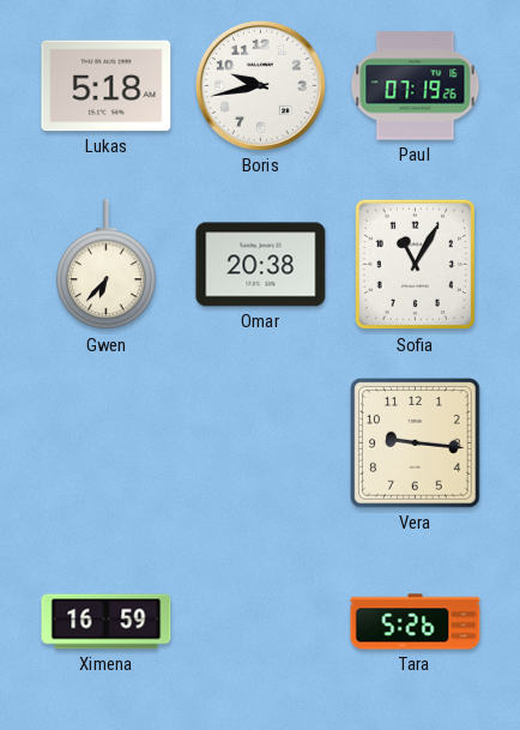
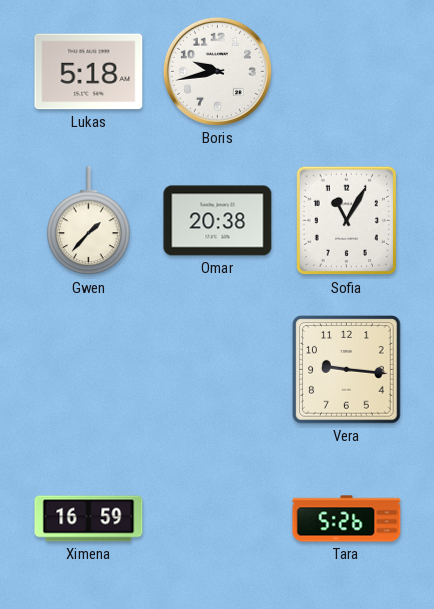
Paul: 07:19 -> none (416, 86)
Gwen: 6:37 -> 1:37 (89, 221)
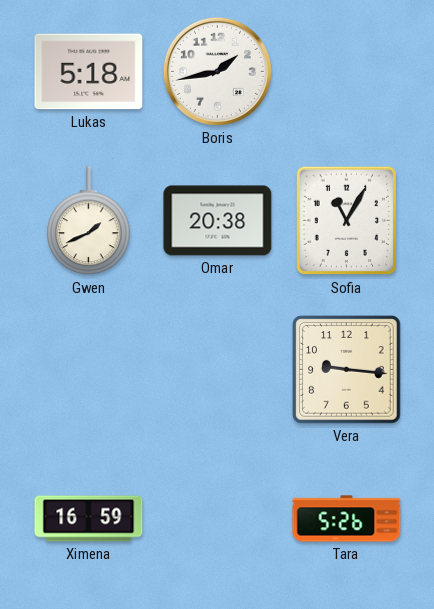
Boris: 9:43 -> 1:43 (217, 71)
Gwen: 1:37 -> 1:41 (89, 221)
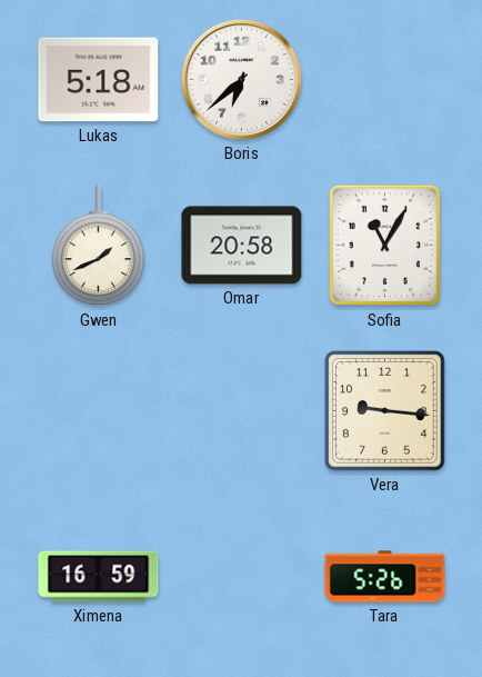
Boris: 1:43 -> 6:38 (241, 79)
Omar: 20:38 -> 20:58 (242, 246)
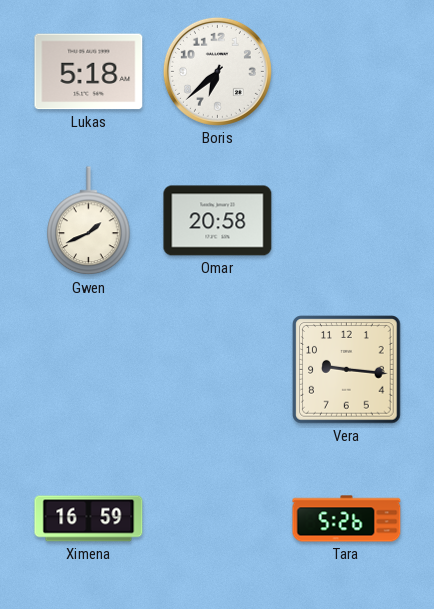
Sofia: 11:05 -> none (384, 246)
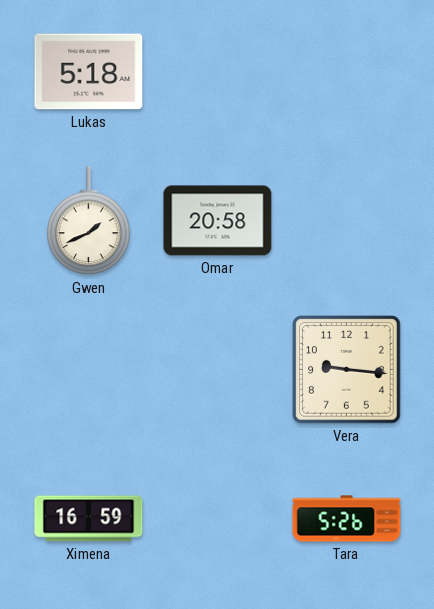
Boris: 6:38 -> none (217, 71)
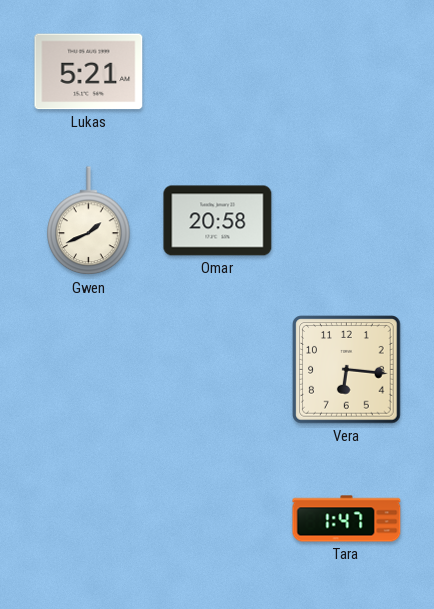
Lukas: 5:18 -> 5:21 (89, 72)
Vera: 9:16 -> 6:16 (347, 370)
Ximena: 16:59 -> none (89, 519)
Tara: 5:26 -> 1:47 (347, 519)
